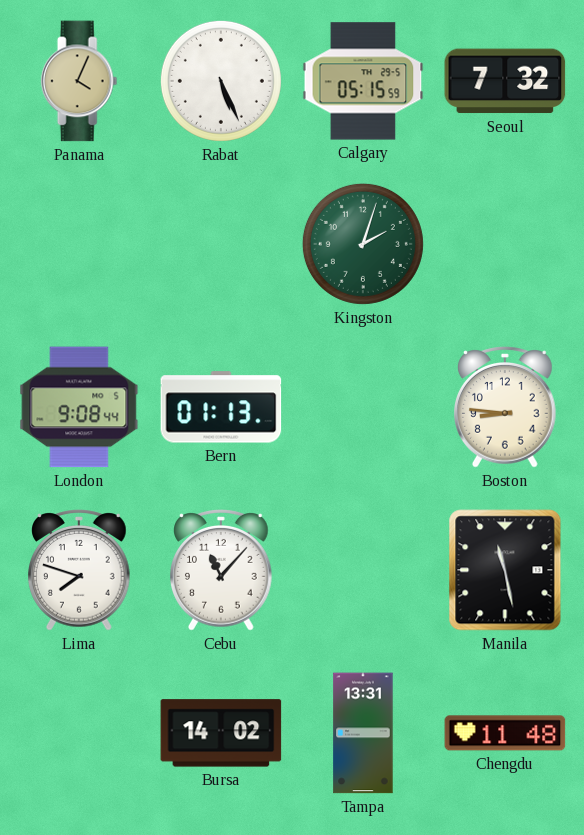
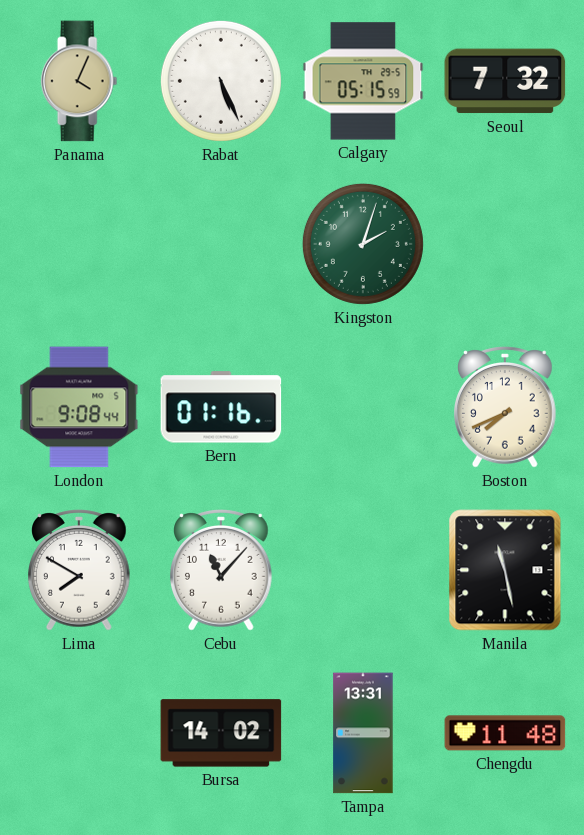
Bern: 01:13 -> 01:16 (221, 407)
Boston: 8:46 -> 7:41 (506, 407)
Lima: 7:48 -> 7:50 (80, 570)
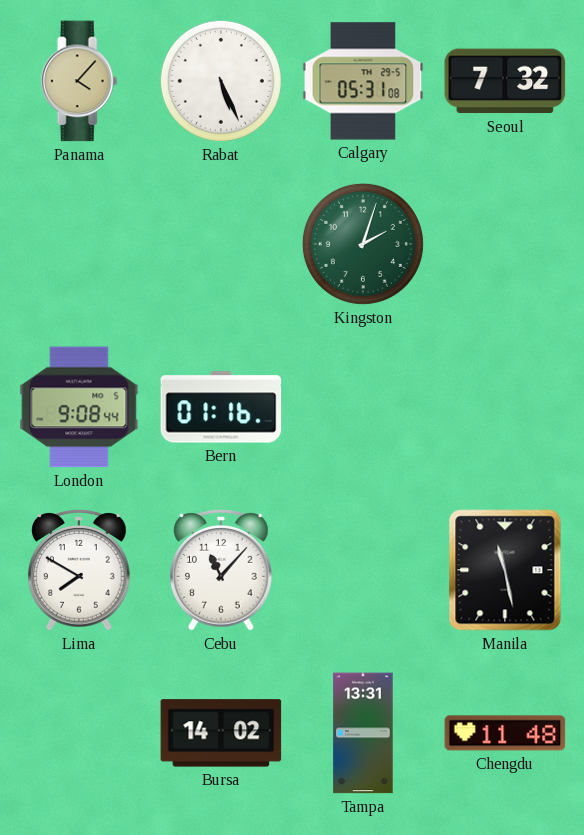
Panama: 4:04 -> 4:07 (79, 81)
Calgary: 05:15 -> 05:31 (363, 81)
Boston: 7:41 -> none (506, 407)
